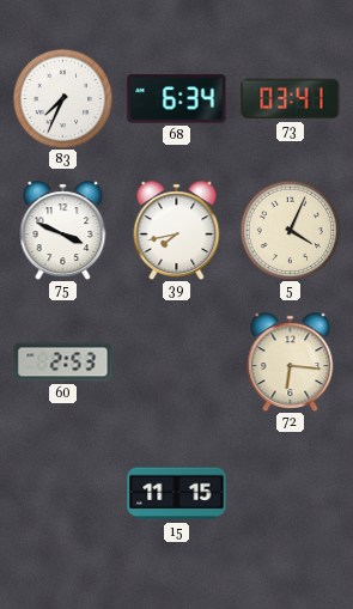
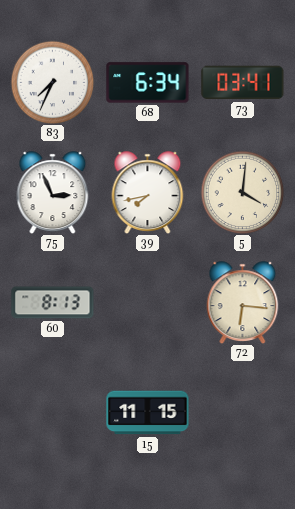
75: 3:49 -> 2:56 (53, 192)
5: 4:04 -> 4:01 (242, 192)
60: 2:53 -> 8:13 (53, 303)
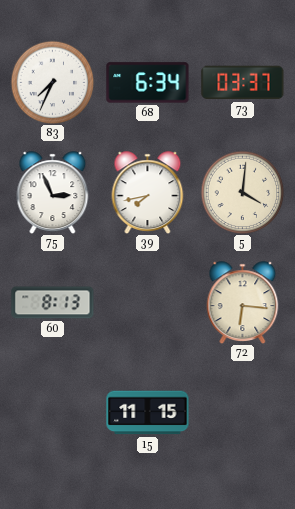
73: 03:41 -> 03:37 (243, 83)
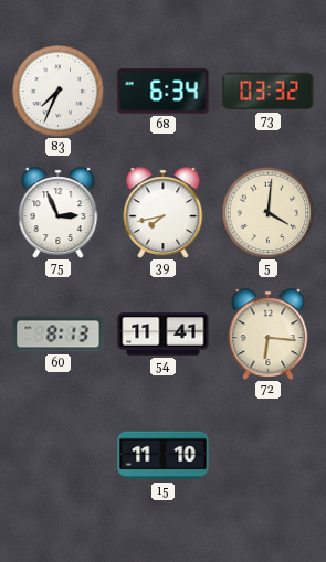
73: 03:37 -> 03:32 (269, 92)
54: none -> 11:41 (164, 335)
15: 11:15 -> 11:10 (164, 456)
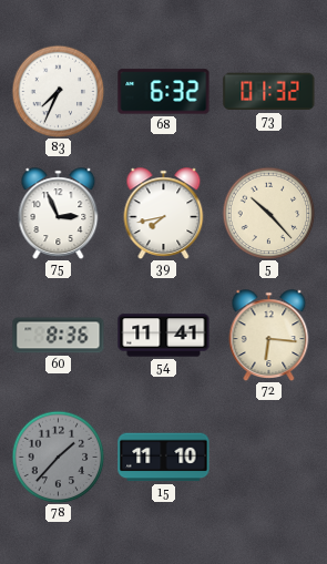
68: 6:34 -> 6:32 (164, 92)
73: 03:32 -> 01:32 (269, 92)
5: 4:01 -> 10:23 (268, 213)
60: 8:13 -> 8:36 (59, 336)
78: none -> 1:37 (58, 457)
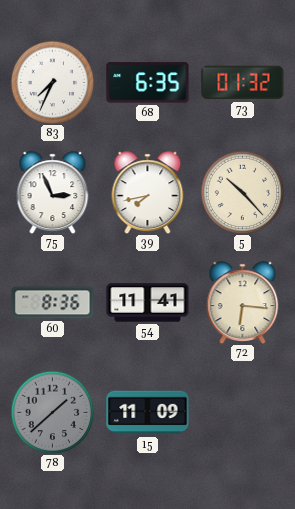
68: 6:32 -> 6:35 (148, 83)
78: 1:37 -> 1:38 (52, 412)
15: 11:10 -> 11:09 (148, 413)
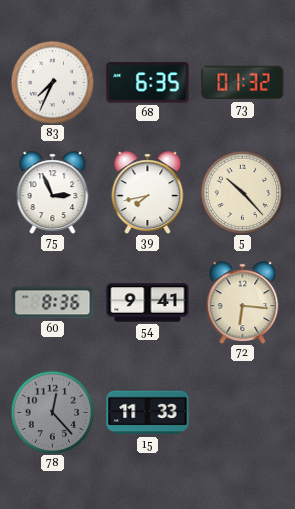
54: 11:41 -> 9:41 (148, 303)
78: 1:38 -> 12:23 (52, 412)
15: 11:09 -> 11:33 (148, 413)
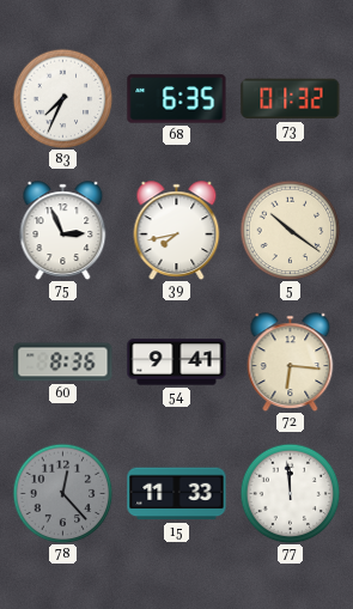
5: 10:23 -> 10:21 (290, 230)
77: none -> 11:59 (290, 493)
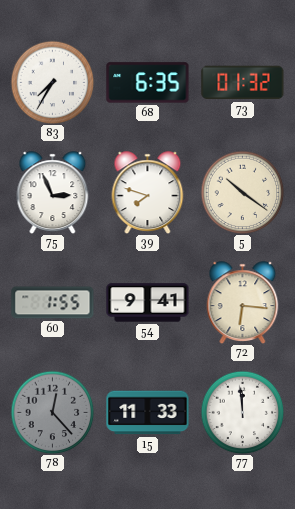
83: 7:34 -> 7:35 (52, 82)
39: 7:43 -> 7:48 (148, 192)
60: 8:36 -> 1:55 (53, 303)
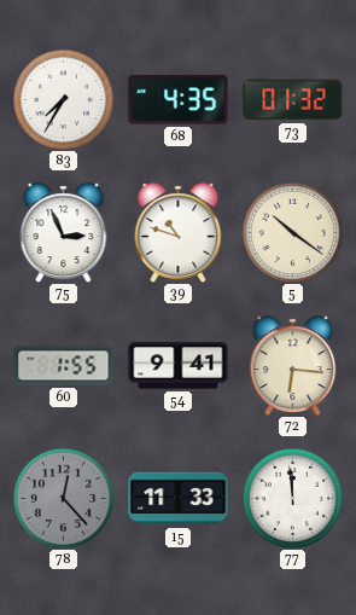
68: 6:35 -> 4:35 (179, 100)
39: 7:48 -> 10:48 (179, 232)
